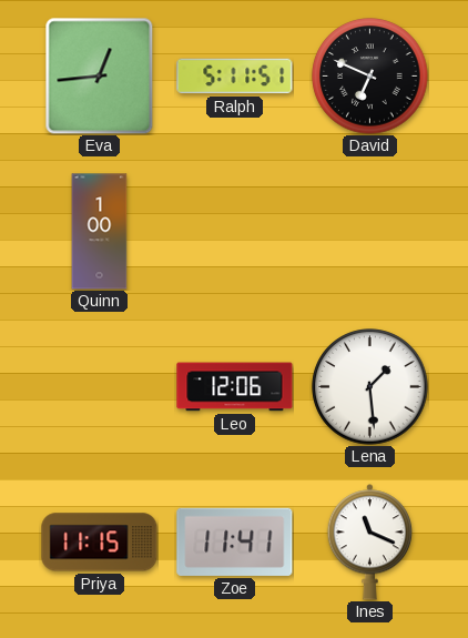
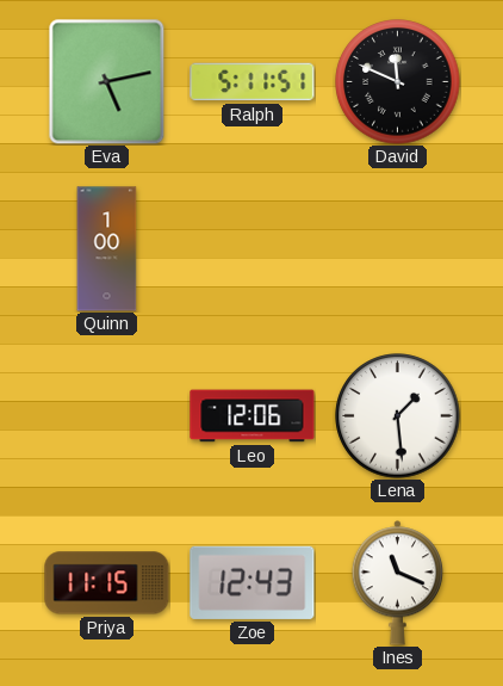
Eva: 12:44 -> 5:13 (107, 81)
David: 6:49 -> 11:49 (398, 82)
Zoe: 11:41 -> 12:43 (253, 582)
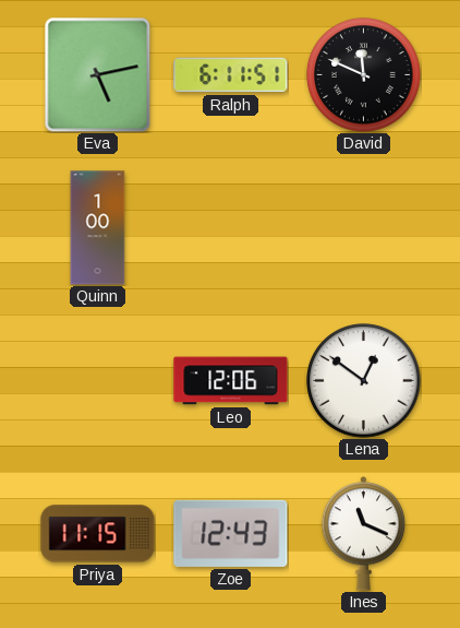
Ralph: 5:11 -> 6:11 (231, 75)
Lena: 1:29 -> 12:51 (364, 381)
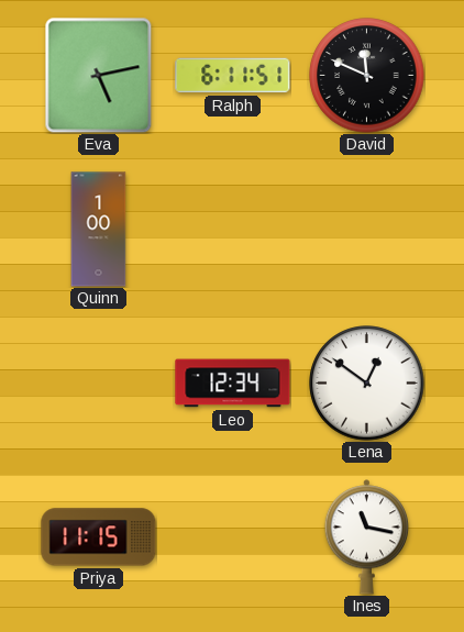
Leo: 12:06 -> 12:34 (233, 384)
Zoe: 12:43 -> none (231, 533)
Ines: 11:19 -> 11:17 (367, 537)
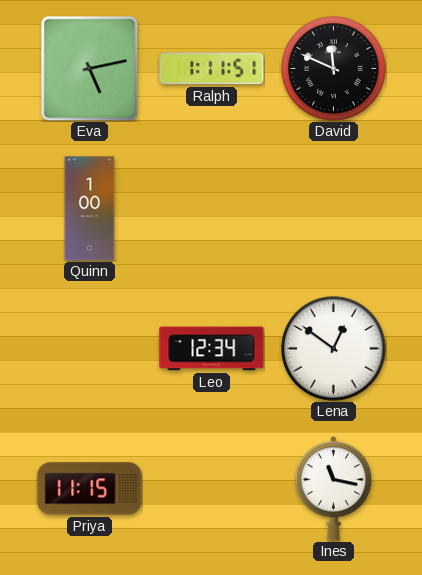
Ralph: 6:11 -> 1:11 (212, 69)
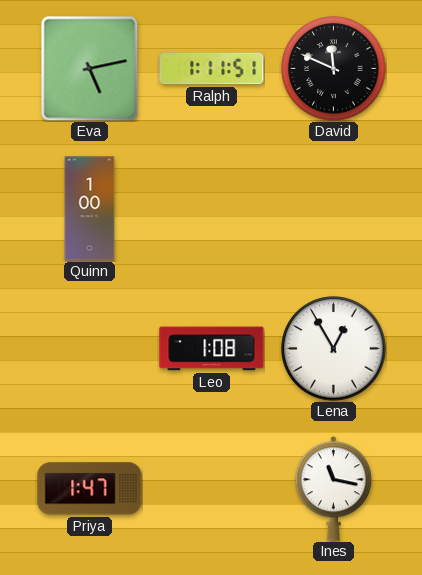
Leo: 12:34 -> 1:08 (212, 349)
Lena: 12:51 -> 12:55 (334, 349)
Priya: 11:15 -> 1:47 (90, 489)
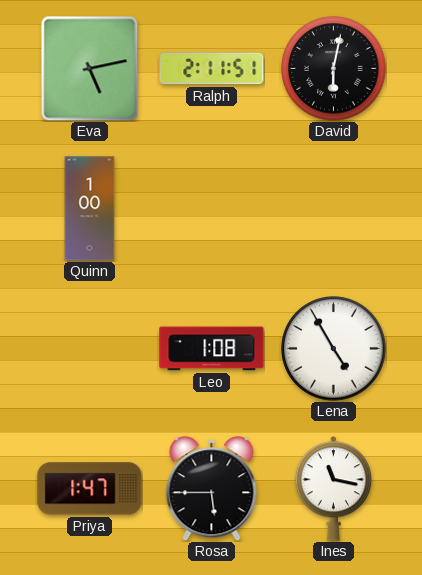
Ralph: 1:11 -> 2:11 (212, 69)
David: 11:49 -> 6:02 (334, 69)
Lena: 12:55 -> 4:55 (334, 349)
Rosa: none -> 5:45 (212, 489)
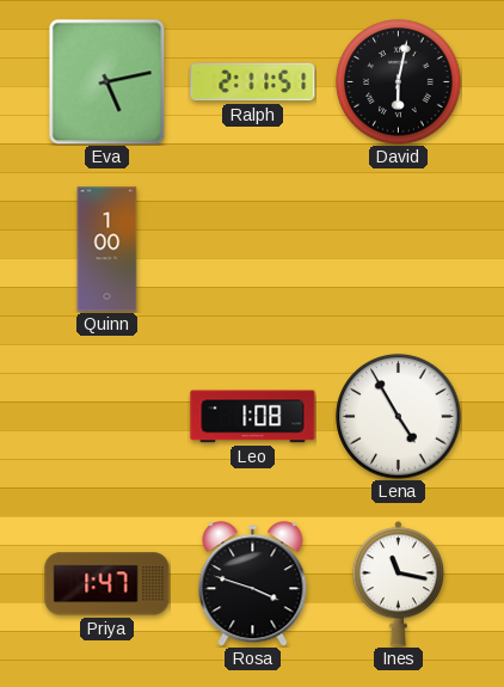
Rosa: 5:45 -> 3:48 (253, 584)
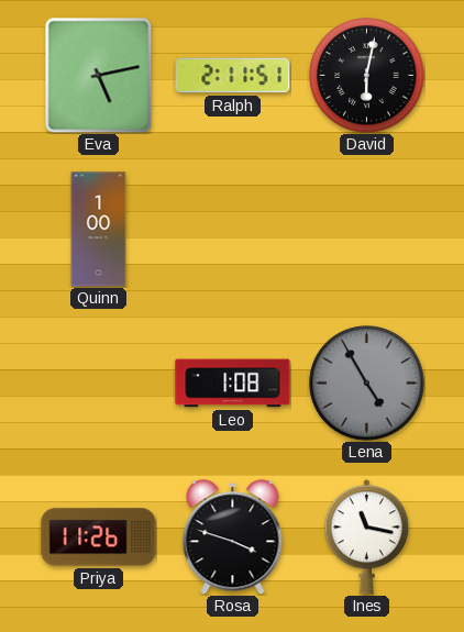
Lena dial: white -> grey (367, 384)
Priya: 1:47 -> 11:26 (99, 537)
